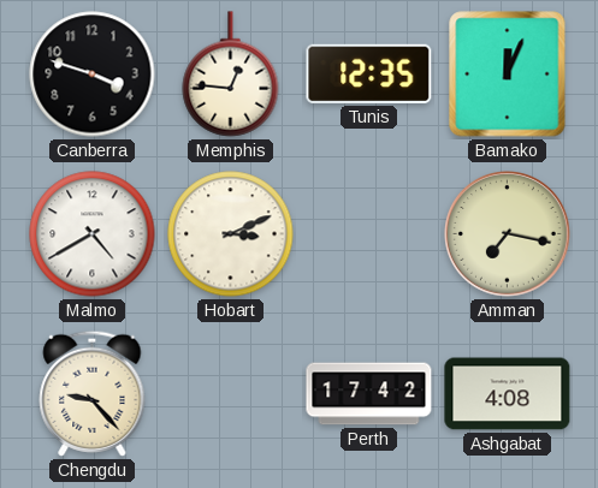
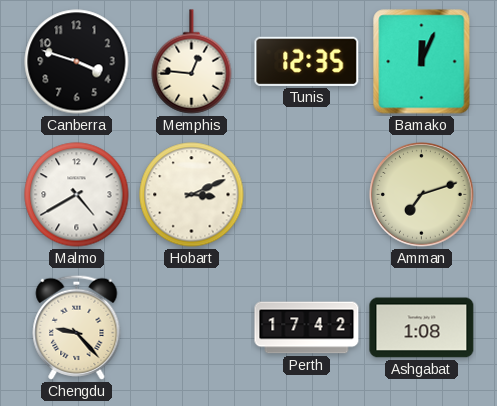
Amman: 7:17 -> 7:12 (422, 195)
Ashgabat: 4:08 -> 1:08 (422, 328)
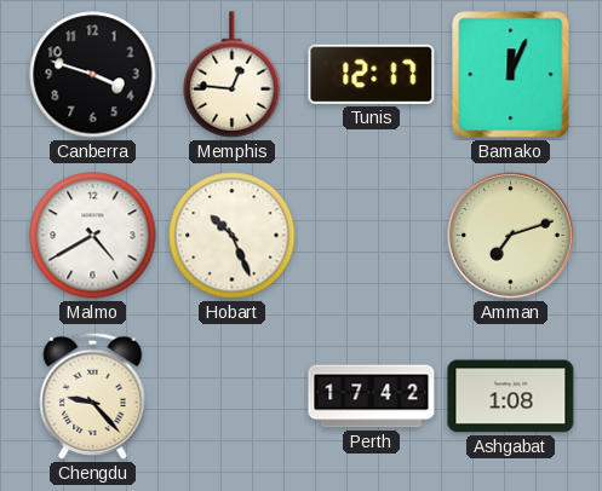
Tunis: 12:35 -> 12:17 (372, 74)
Hobart: 3:11 -> 10:26 (233, 236)
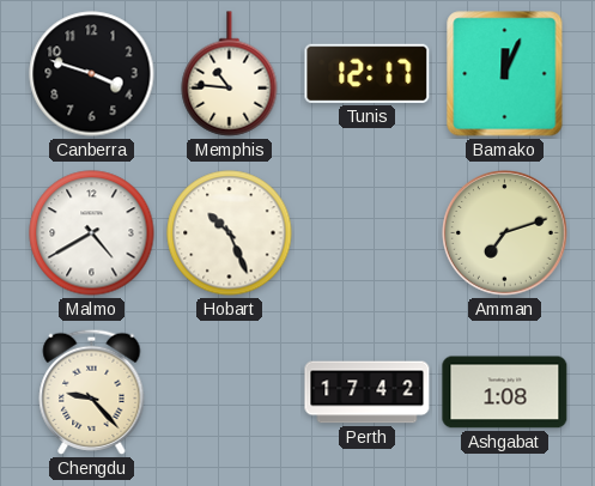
Memphis: 12:46 -> 10:46 (230, 74)
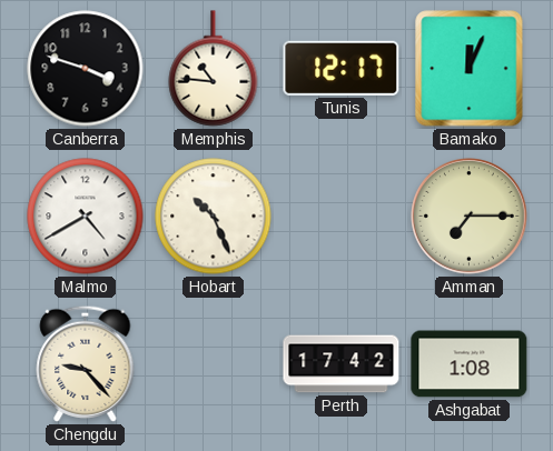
Amman: 7:12 -> 7:15 (470, 217)
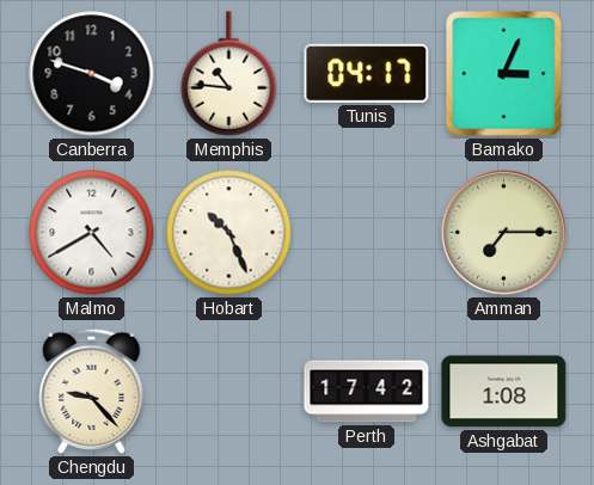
Tunis: 12:17 -> 04:17 (367, 73)
Bamako: 12:04 -> 3:04 (504, 74)
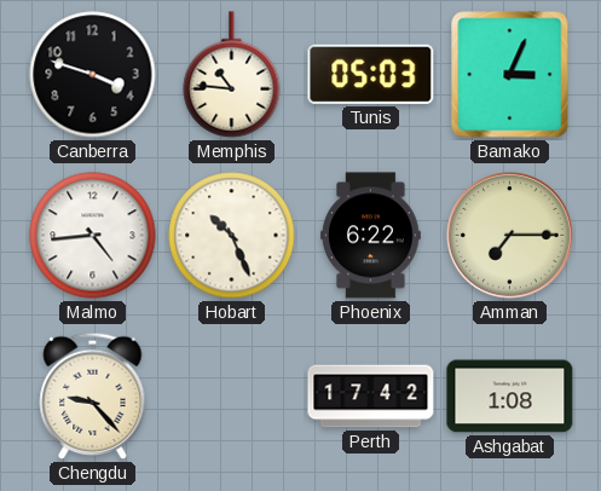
Tunis: 04:17 -> 05:03 (371, 74)
Malmo: 4:40 -> 4:44 (93, 236)
Phoenix: none -> 6:22 (371, 236)
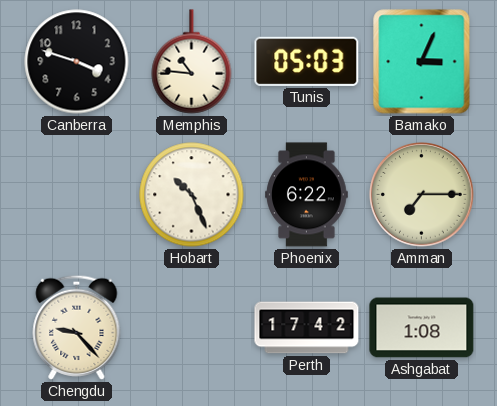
Malmo: 4:44 -> none (93, 236)
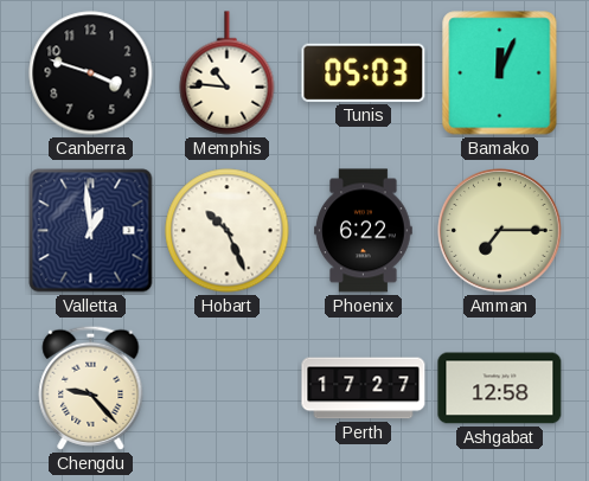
Bamako: 3:04 -> 12:04 (500, 73)
Valletta: none -> 12:59 (91, 231)
Perth: 17:42 -> 17:27 (364, 389)
Ashgabat: 1:08 -> 12:58 (500, 389)
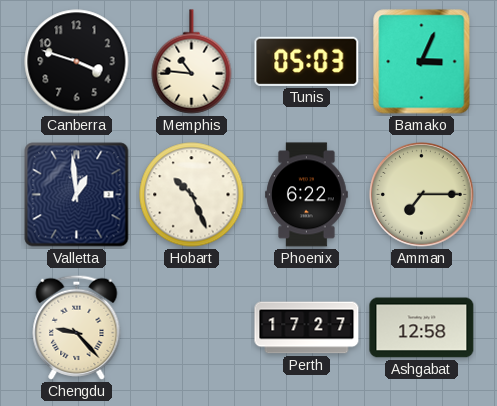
Bamako: 12:04 -> 3:04 (422, 62)
